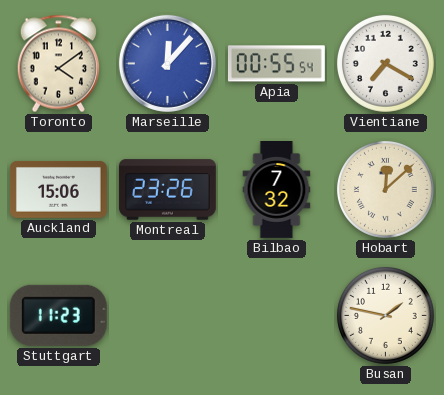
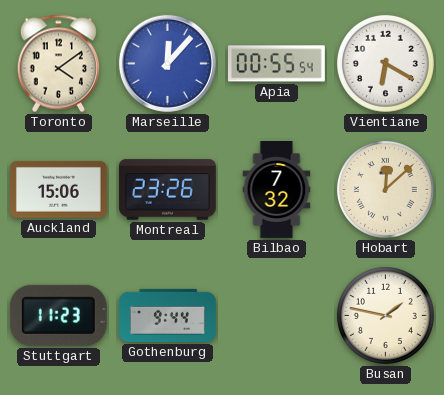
Vientiane: 7:20 -> 6:20 (385, 63)
Gothenburg: none -> 9:44 (168, 315)
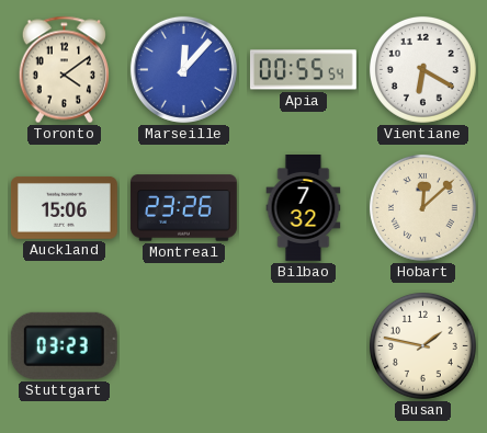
Stuttgart: 11:23 -> 03:23 (64, 345)
Gothenburg: 9:44 -> none (168, 315)
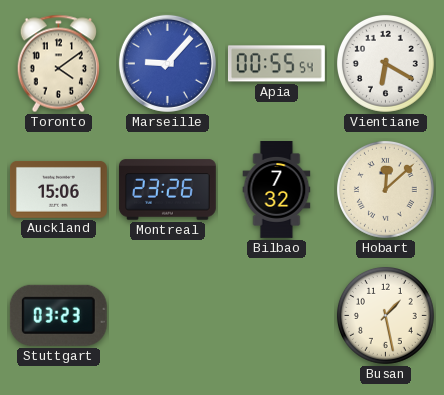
Marseille: 12:07 -> 9:07 (167, 63)
Busan: 1:47 -> 1:28 (385, 315)
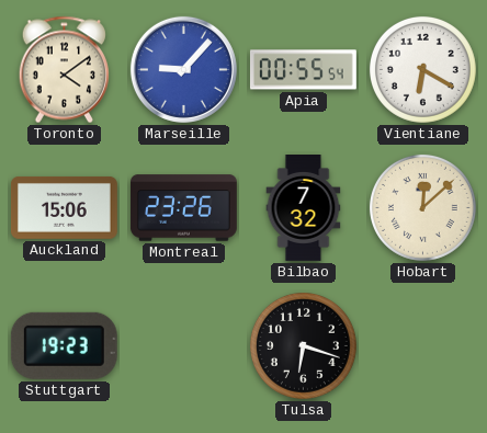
Stuttgart: 03:23 -> 19:23 (64, 345)
Tulsa: none -> 6:18 (303, 345)
Busan: 1:28 -> none (385, 315)
